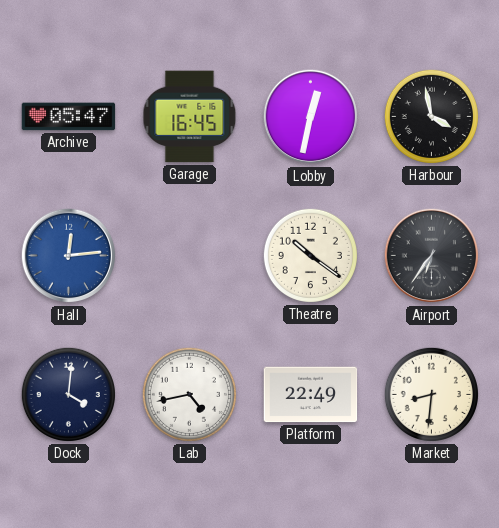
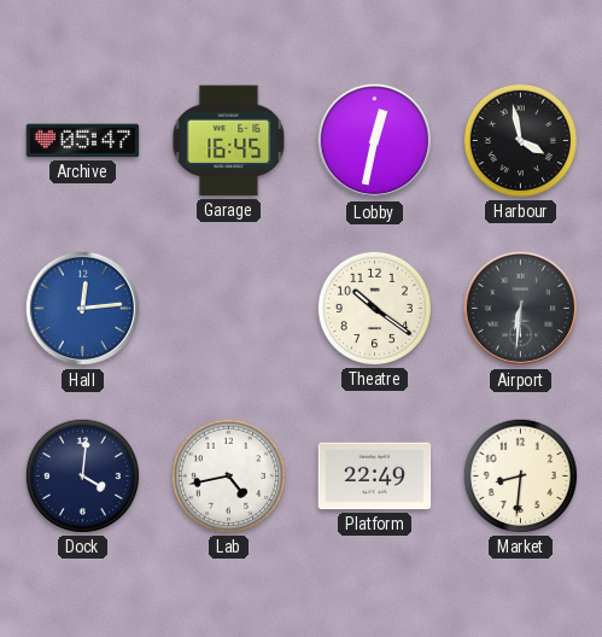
Airport: 6:36 -> 6:31 (521, 309)
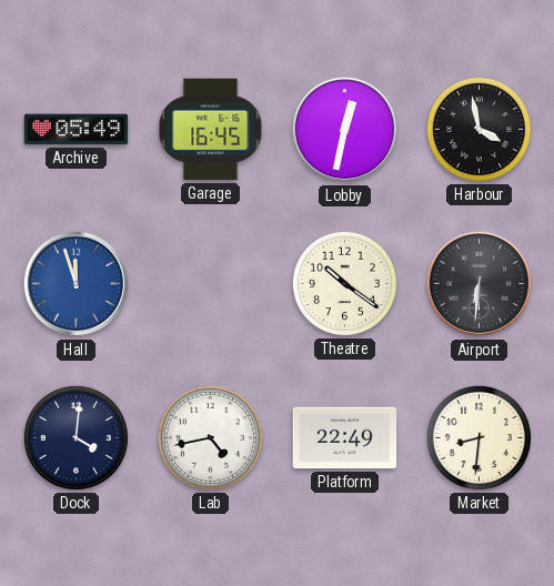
Archive: 05:47 -> 05:49 (77, 130)
Hall: 12:14 -> 11:57 (77, 284)
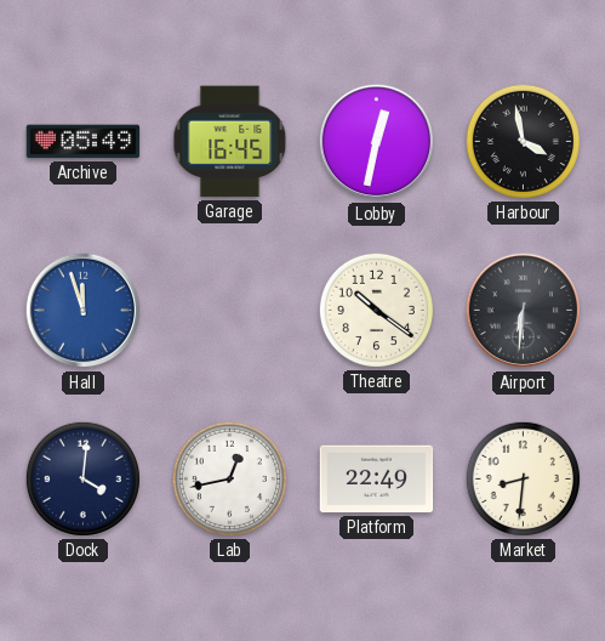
Lab: 4:43 -> 12:43 (229, 478)
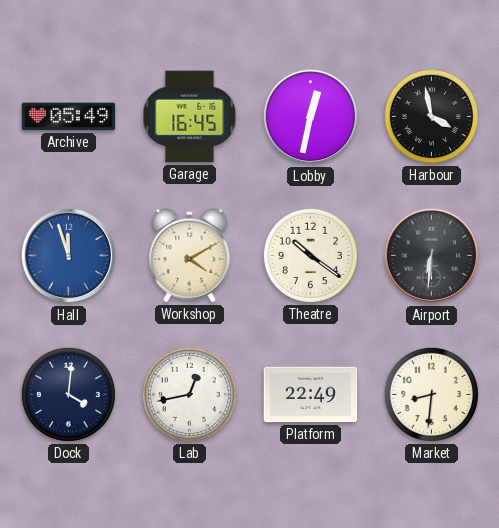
Workshop: none -> 4:10 (190, 256)
